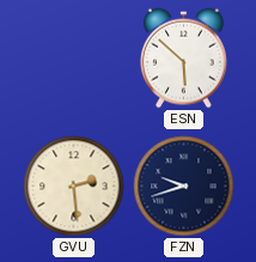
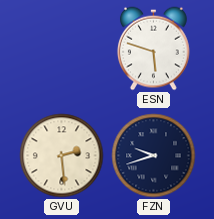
ESN: 5:52 -> 5:48 (153, 49)
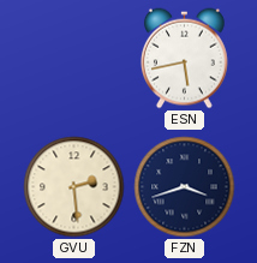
ESN: 5:48 -> 5:43 (184, 59)
FZN: 9:42 -> 3:42 (185, 187)
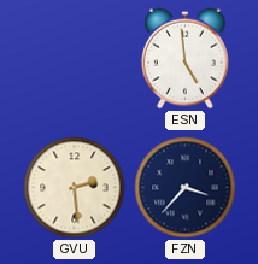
ESN: 5:43 -> 4:59 (184, 59)
FZN: 3:42 -> 3:37 (186, 188)
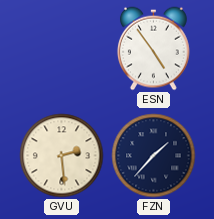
ESN: 4:59 -> 4:54 (153, 49)
FZN: 3:37 -> 1:37 (154, 156)
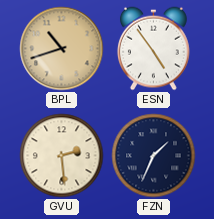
BPL: none -> 10:42 (62, 49)
FZN: 1:37 -> 1:34 (154, 156)
